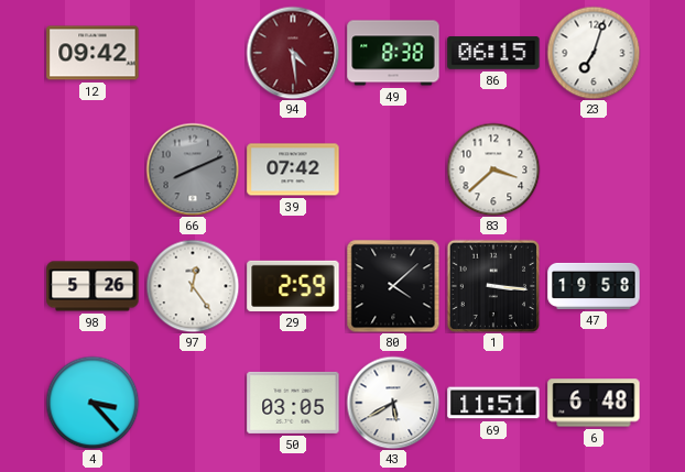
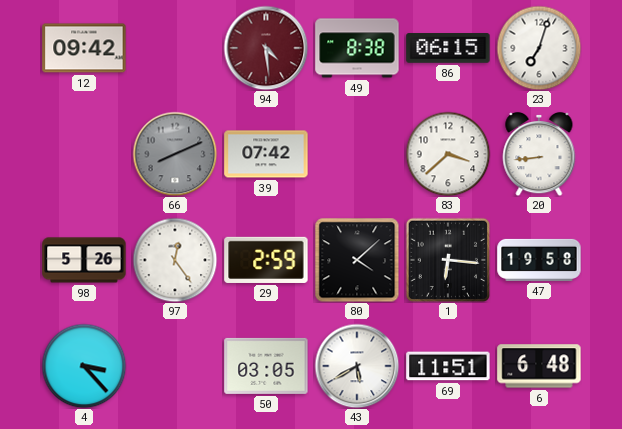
20: none -> 8:44 (539, 154)
1: 3:16 -> 6:16 (447, 259)
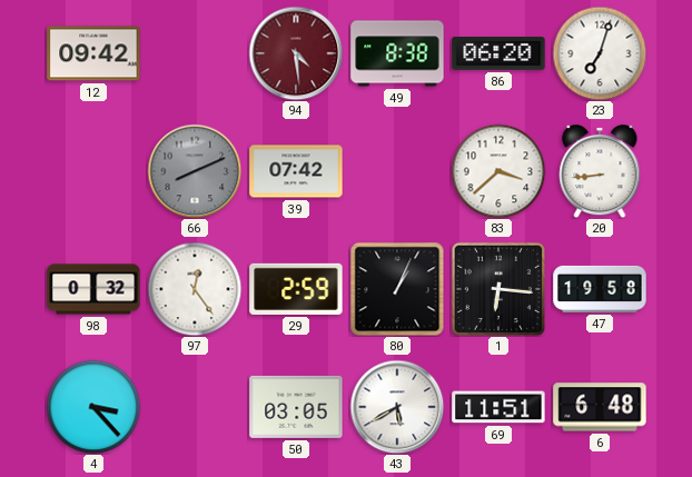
86: 06:15 -> 06:20 (498, 53)
98: 5:26 -> 0:32 (93, 289)
80: 4:08 -> 1:04 (397, 289)
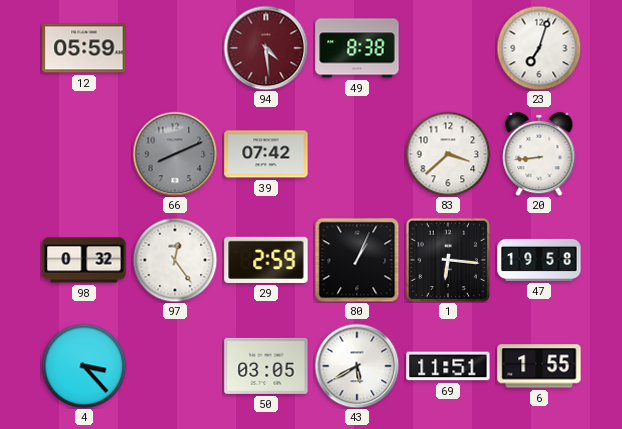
12: 09:42 -> 05:59 (84, 48)
86: 06:20 -> none (498, 53)
6: 6:48 -> 1:55 (539, 366)
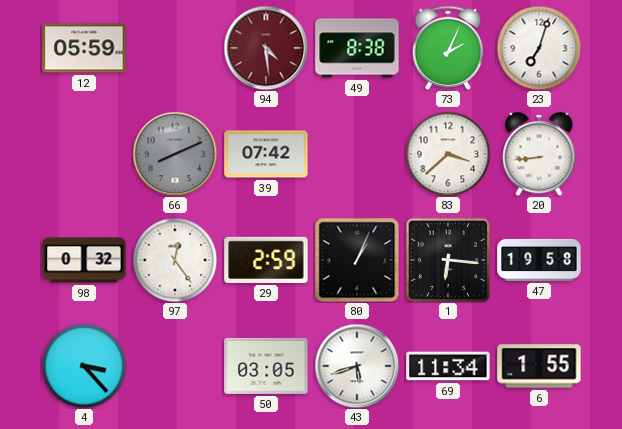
73: none -> 2:04 (447, 48)
43: 5:40 -> 5:42 (357, 366)
69: 11:51 -> 11:34 (448, 366)
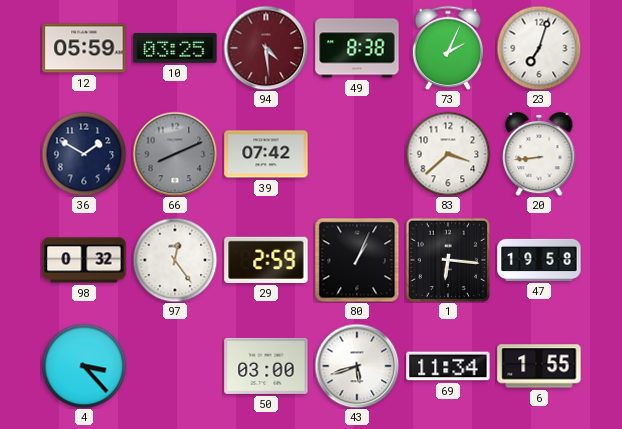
10: none -> 03:25 (175, 48)
36: none -> 1:50 (84, 154)
50: 03:05 -> 03:00 (266, 366)
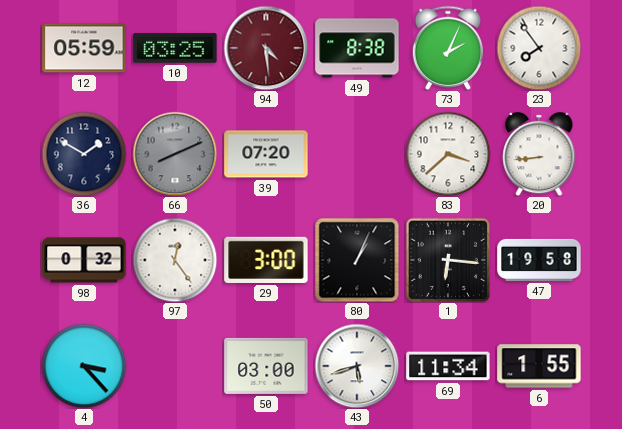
23: 7:03 -> 7:54 (539, 48)
39: 07:42 -> 07:20 (266, 154)
29: 2:59 -> 3:00 (266, 260)
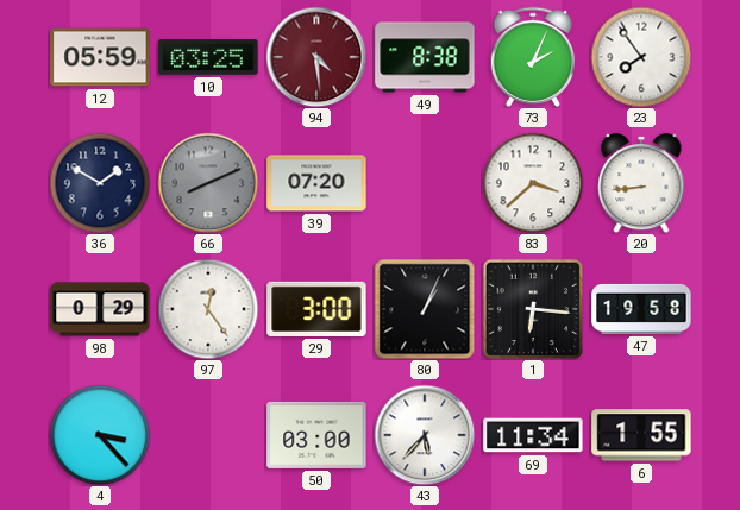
98: 0:32 -> 0:29 (100, 309)
43: 5:42 -> 5:37 (425, 435)
